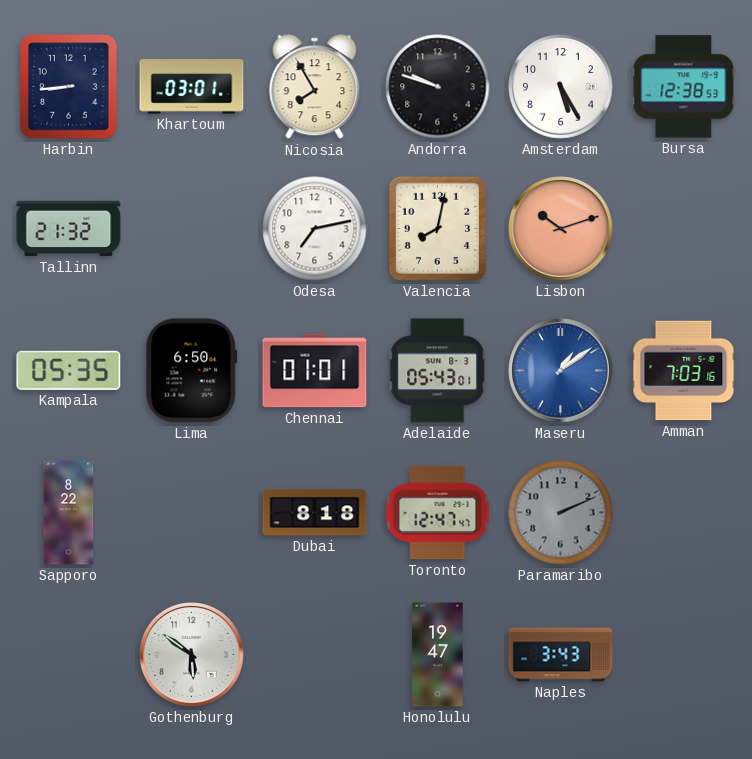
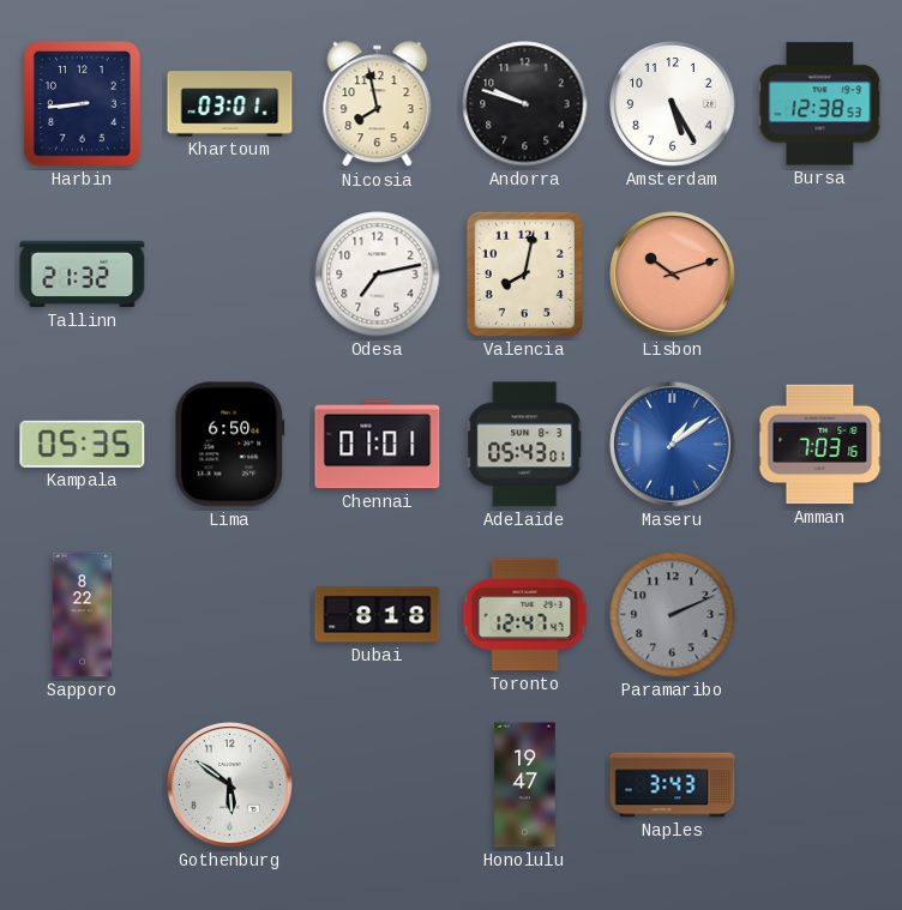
Nicosia: 7:55 -> 7:58 (378, 104)
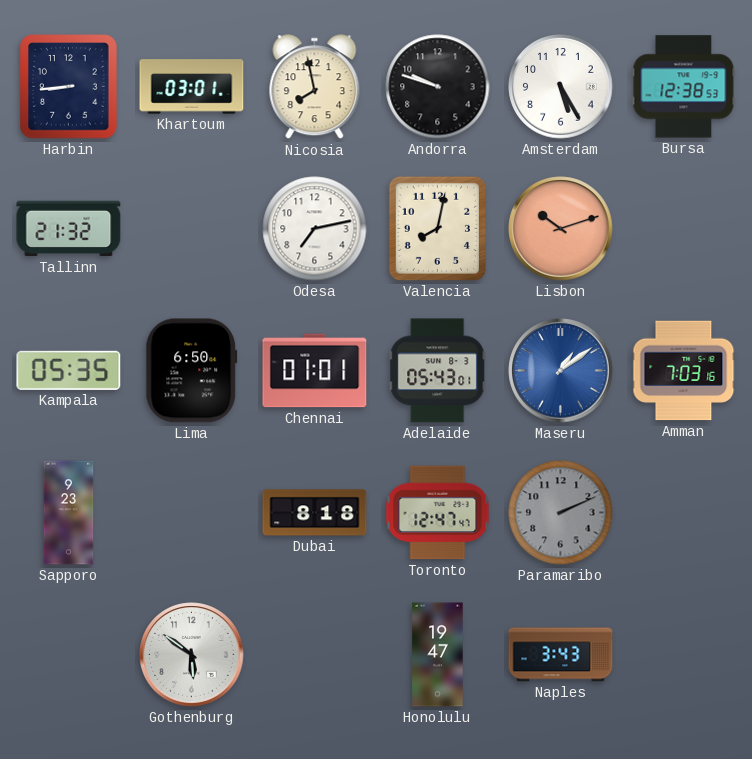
Sapporo: 8:22 -> 9:23 (69, 513)
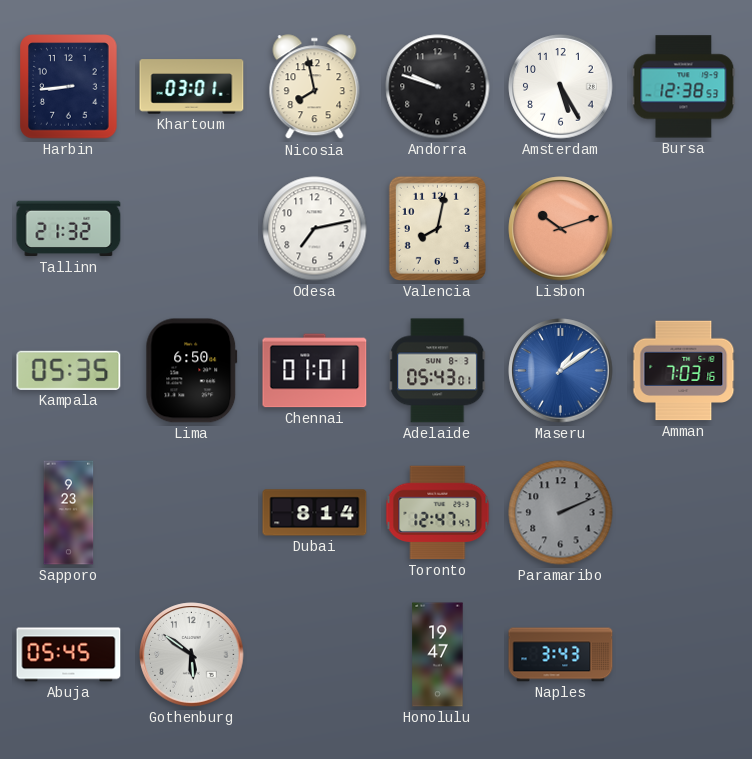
Dubai: 8:18 -> 8:14 (315, 513)
Abuja: none -> 05:45 (69, 655)
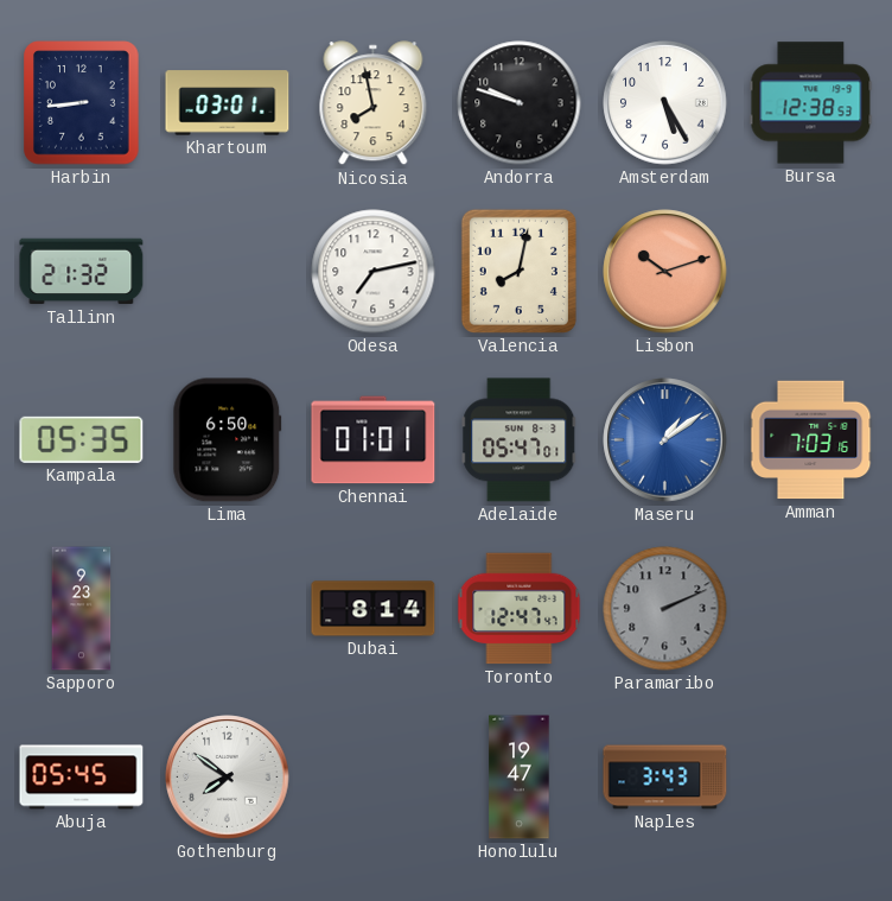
Adelaide: 05:43 -> 05:47 (520, 440)
Gothenburg: 5:51 -> 7:51 (228, 778)
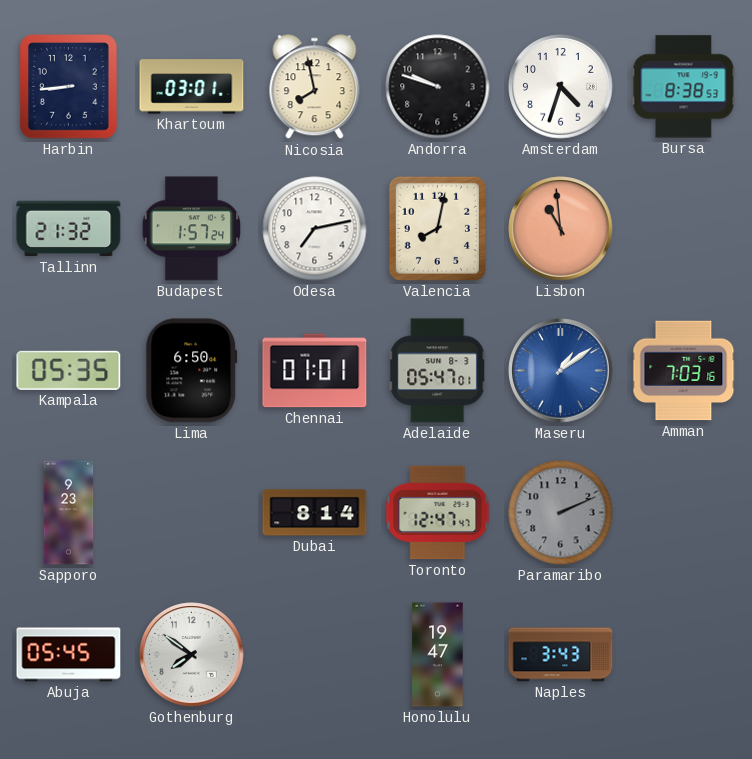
Amsterdam: 5:25 -> 4:33 (561, 87)
Bursa: 12:38 -> 8:38 (684, 87)
Budapest: none -> 1:57 (191, 229)
Lisbon: 10:12 -> 10:59 (561, 229)
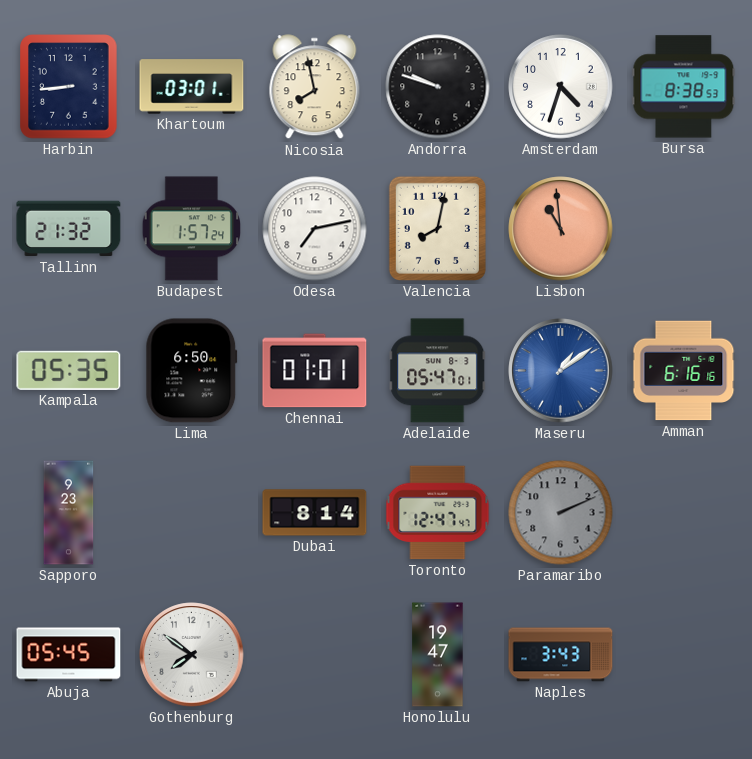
Amman: 7:03 -> 6:16 (684, 371)
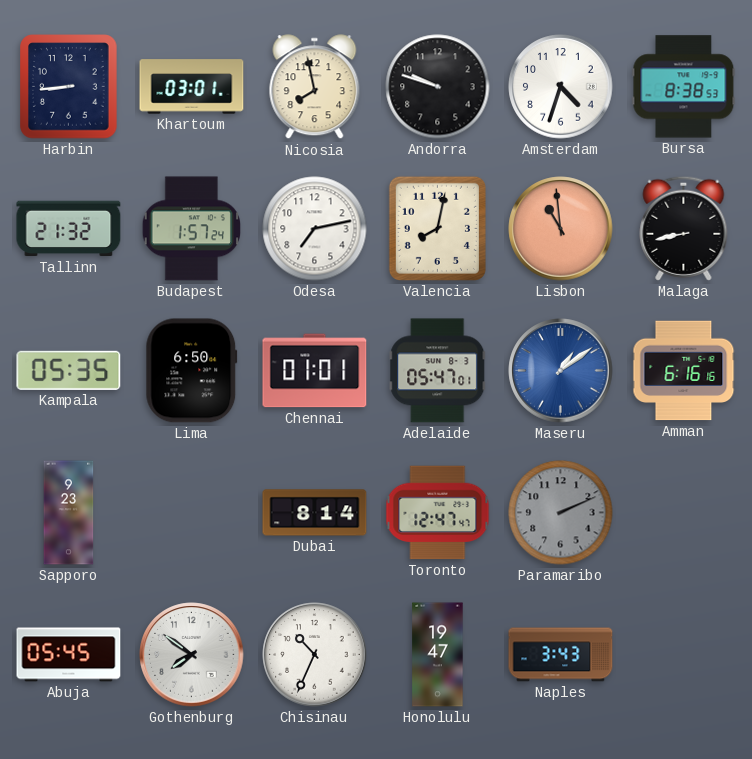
Malaga: none -> 8:43 (684, 228)
Chisinau: none -> 10:34 (315, 655)
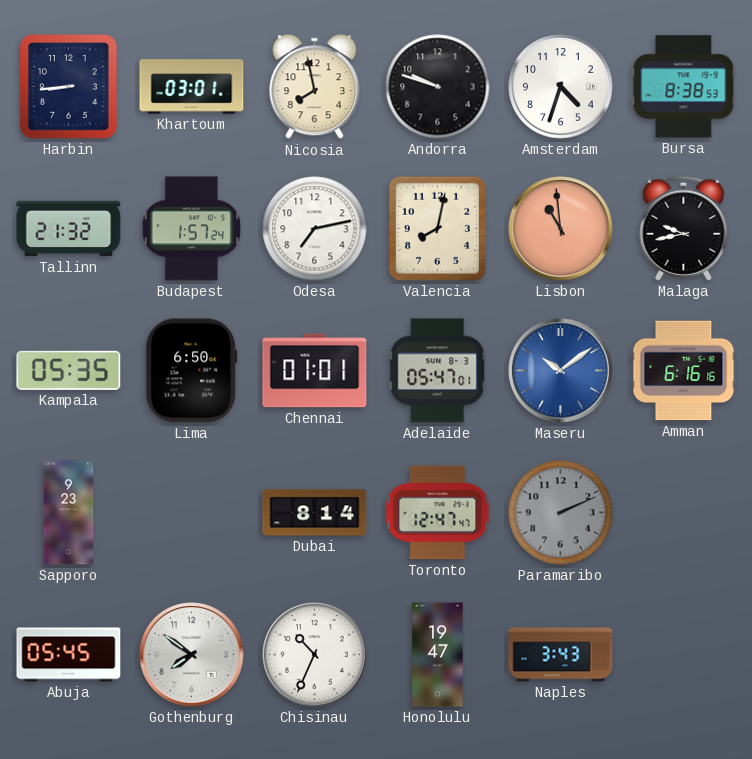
Malaga: 8:43 -> 9:43 (684, 228)
Maseru: 1:09 -> 10:09 (561, 371)
